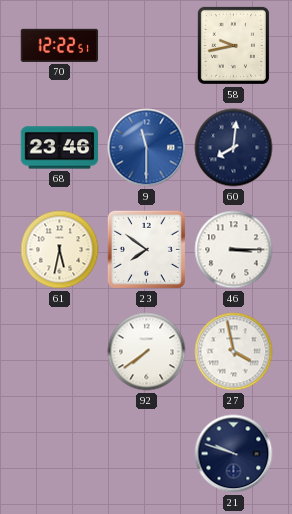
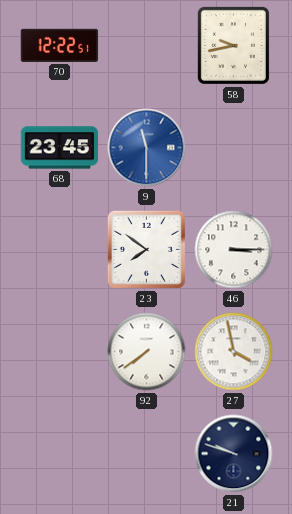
68: 23:46 -> 23:45 (60, 148)
60: 8:01 -> none (234, 148)
61: 5:32 -> none (60, 250)
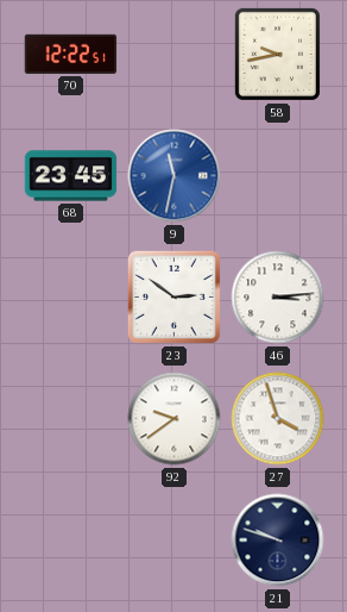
9: 11:30 -> 11:32 (175, 176)
23: 7:51 -> 2:51 (173, 296)
46: 3:15 -> 3:14 (278, 298)
92: 7:39 -> 9:39 (175, 419)
27: 3:58 -> 3:57 (278, 419)
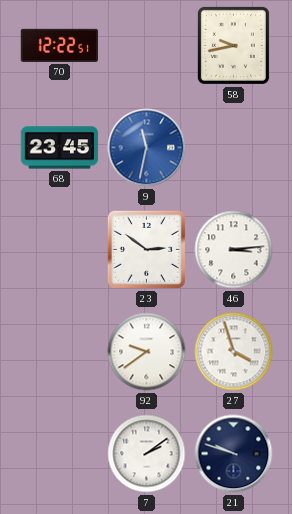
7: none -> 2:09 (147, 454)
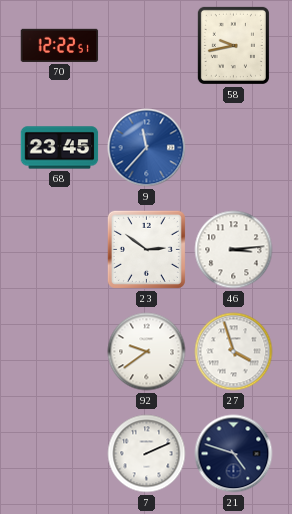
9: 11:32 -> 11:37 (147, 148)
7: 2:09 -> 2:11 (147, 454)
21: 9:48 -> 4:48 (234, 454)
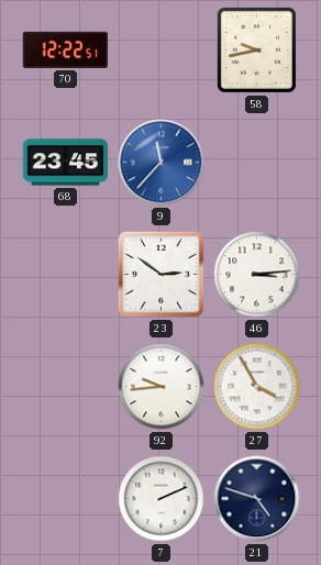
92: 9:39 -> 9:44 (162, 387)
27: 3:57 -> 3:55 (257, 387)
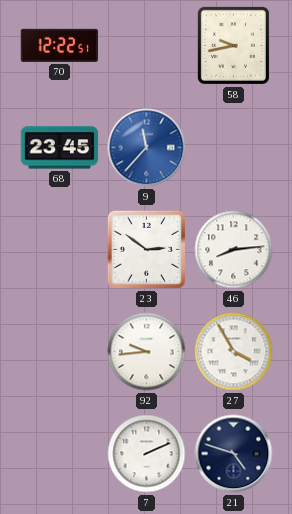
46: 3:14 -> 8:14 (234, 250)
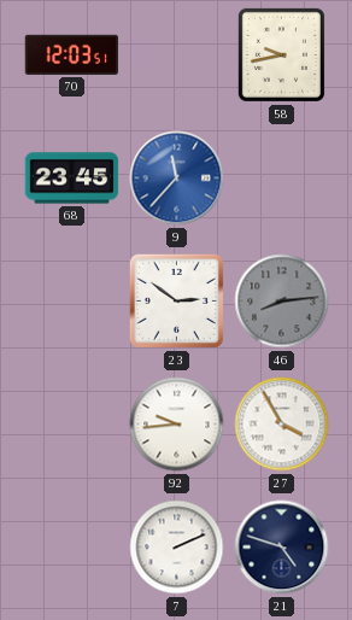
70: 12:22 -> 12:03 (72, 54)
46 dial: white -> grey (282, 302)
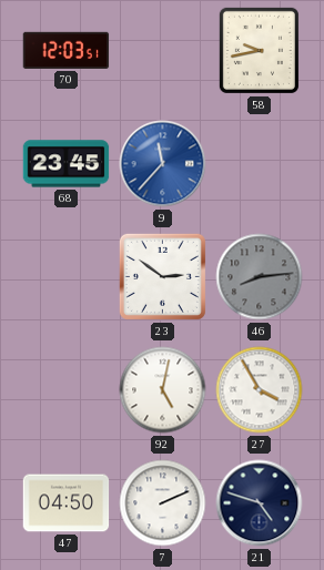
92: 9:44 -> 5:02 (163, 390)
47: none -> 04:50 (67, 503)
